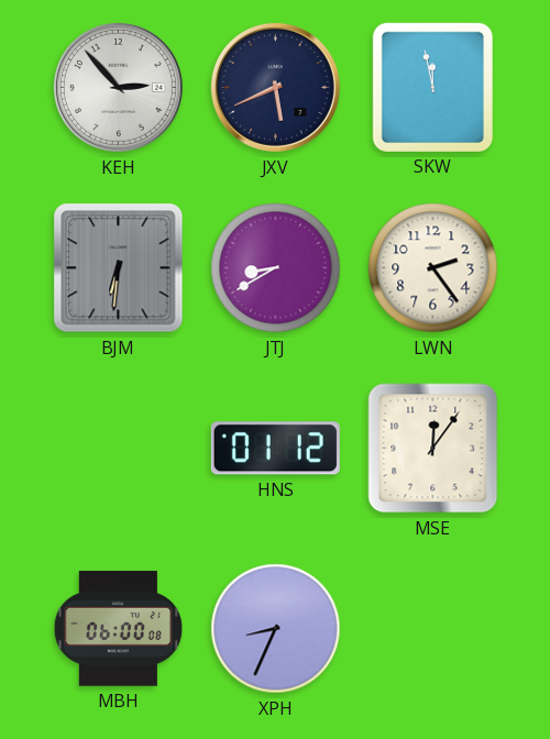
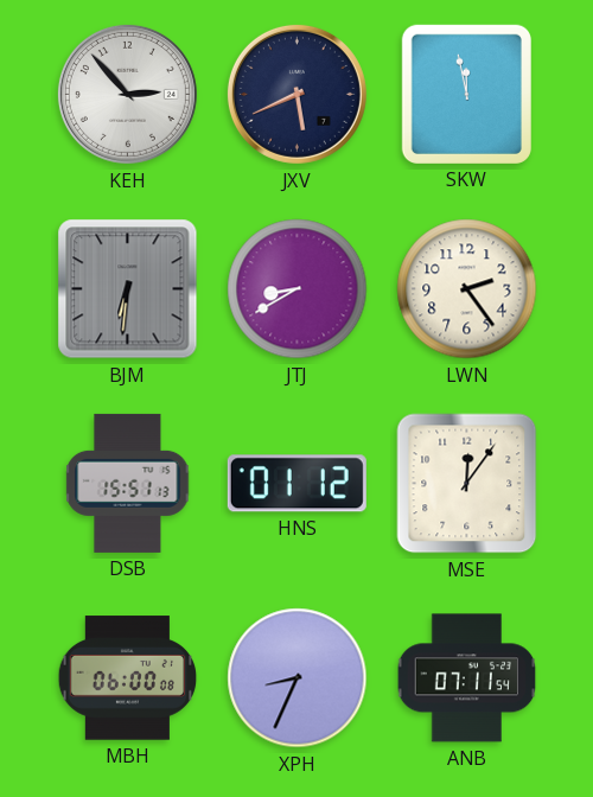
DSB: none -> 15:51 (128, 483)
ANB: none -> 07:11 (467, 678)
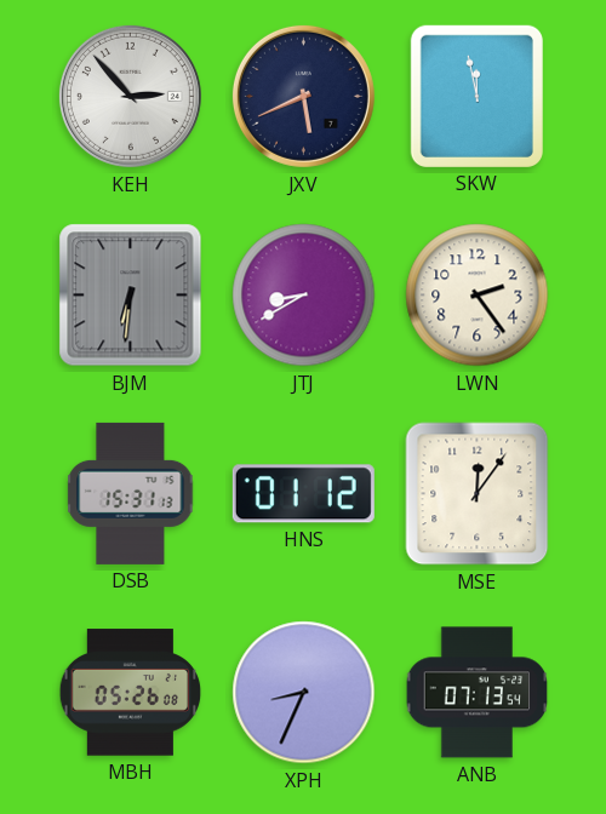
DSB: 15:51 -> 15:31 (131, 493)
MBH: 06:00 -> 05:26 (131, 693)
ANB: 07:11 -> 07:13 (478, 693)
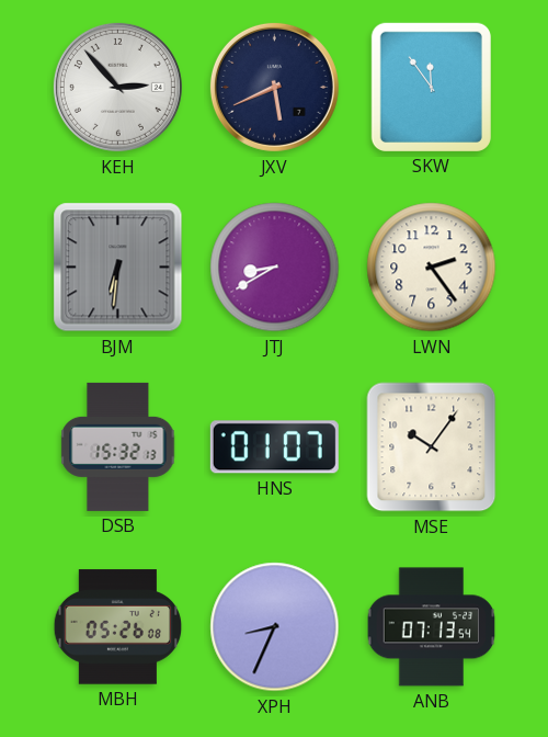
SKW: 11:58 -> 11:54 (431, 87)
DSB: 15:31 -> 15:32 (118, 446)
HNS: 01:12 -> 01:07 (274, 447)
MSE: 12:06 -> 10:06 (432, 447)
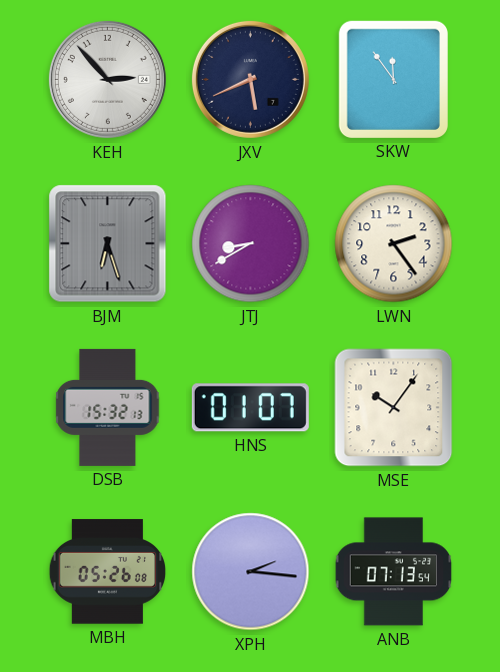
BJM: 6:31 -> 6:27 (108, 244)
XPH: 8:34 -> 2:16 (251, 572)
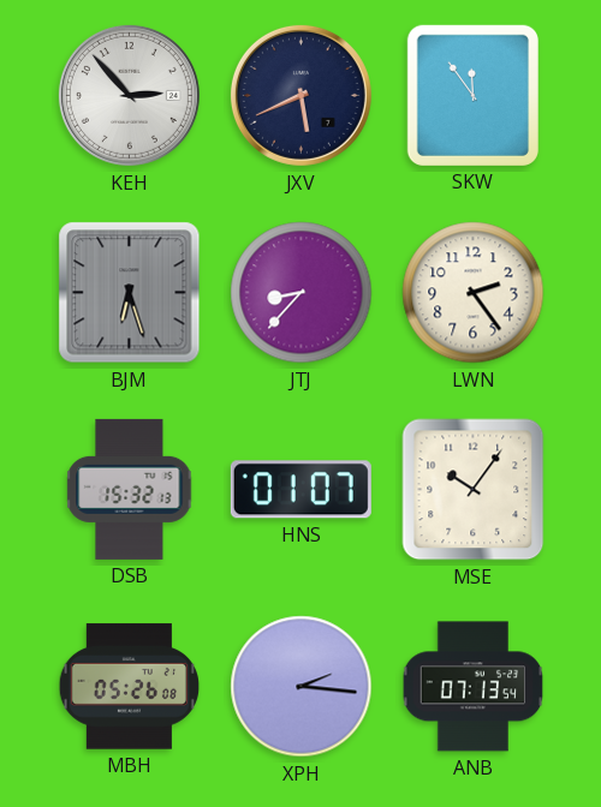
JTJ: 8:40 -> 8:37 (302, 293)
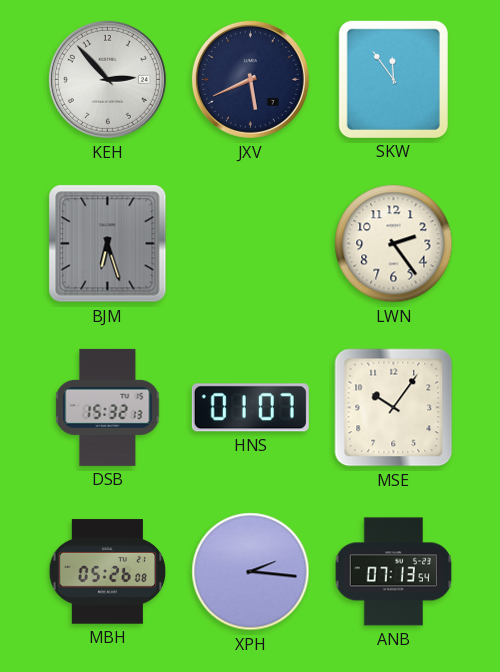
JTJ: 8:37 -> none (302, 293)
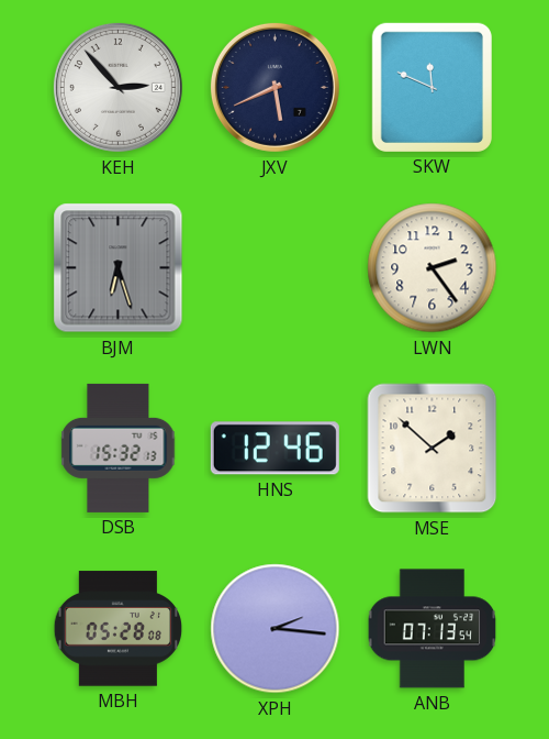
SKW: 11:54 -> 11:49 (432, 87)
HNS: 01:07 -> 12:46 (274, 449)
MSE: 10:06 -> 1:52 (433, 449)
MBH: 05:26 -> 05:28 (119, 629)
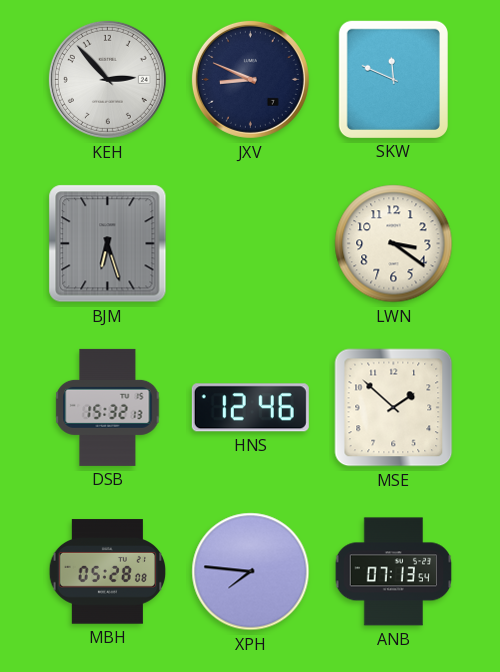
JXV: 5:41 -> 8:49 (250, 79)
LWN: 2:24 -> 3:21 (394, 244)
XPH: 2:16 -> 7:46 (251, 572)
